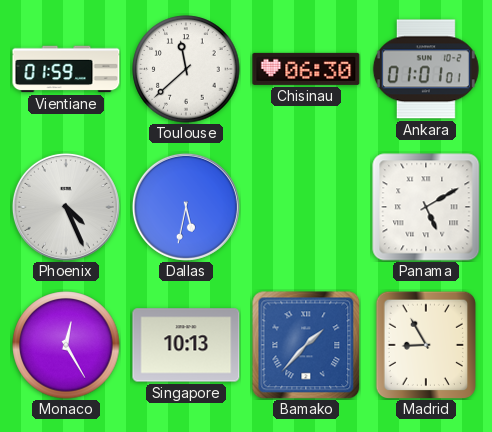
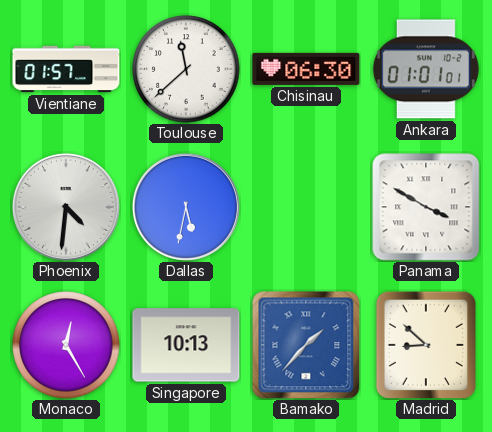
Vientiane: 01:59 -> 01:57 (66, 69)
Phoenix: 4:26 -> 4:31 (66, 207)
Panama: 5:10 -> 3:50 (426, 207)
Madrid: 8:55 -> 8:52 (425, 345)
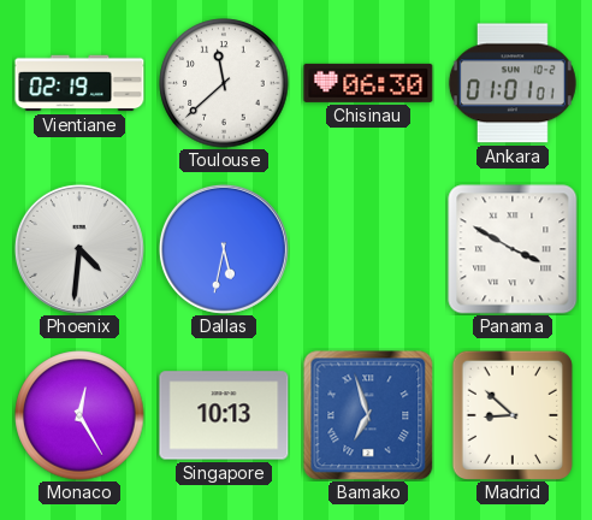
Vientiane: 01:57 -> 02:19 (79, 83)
Bamako: 1:37 -> 6:57 (368, 415)
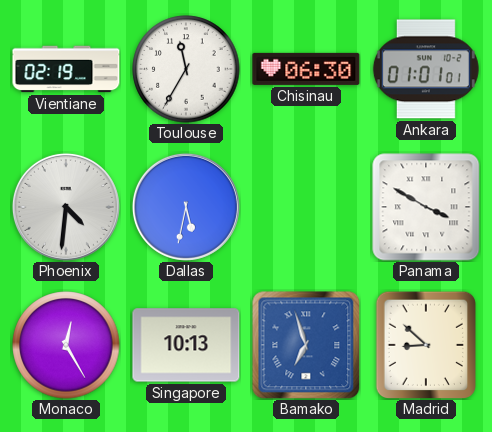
Toulouse: 11:38 -> 11:35 (186, 69)
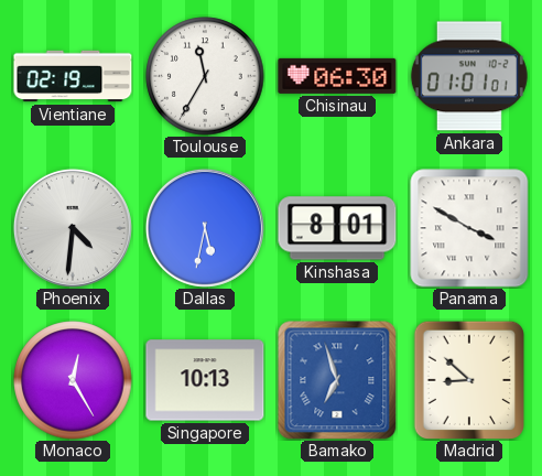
Kinshasa: none -> 8:01 (337, 228)
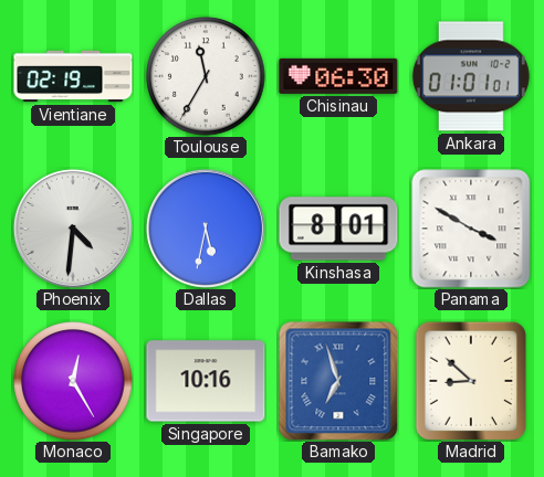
Singapore: 10:13 -> 10:16 (206, 381)
